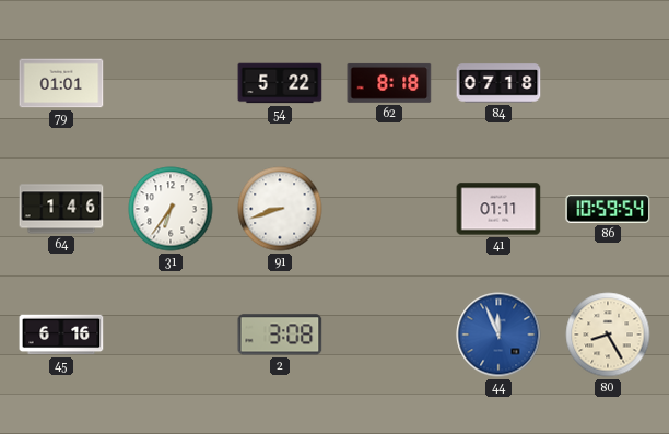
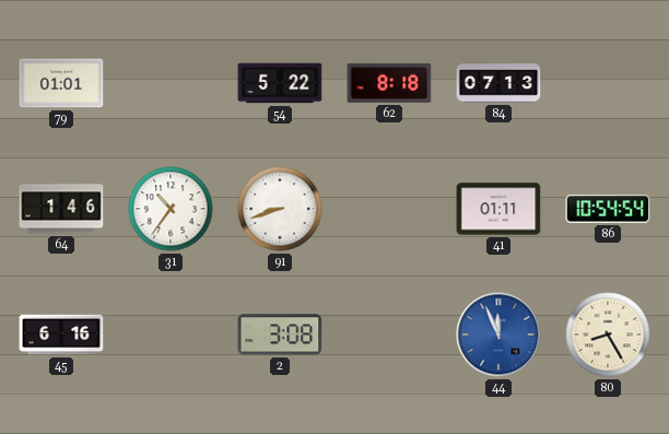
84: 07:18 -> 07:13 (498, 83)
31: 6:36 -> 10:36 (171, 209)
86: 10:59 -> 10:54 (608, 209)
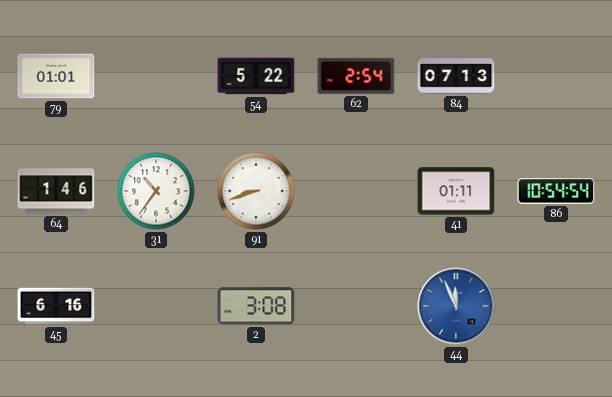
62: 8:18 -> 2:54 (356, 76)
80: 8:25 -> none (608, 335)
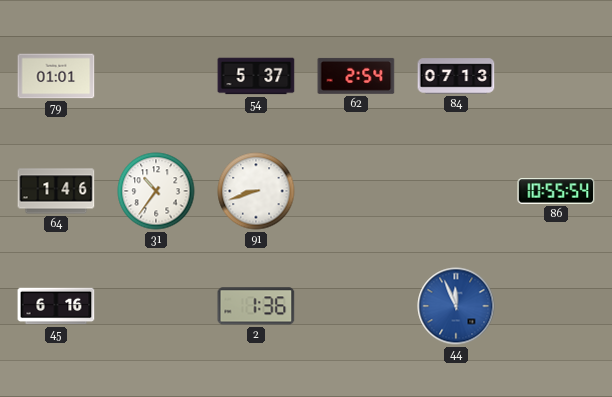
54: 5:22 -> 5:37 (256, 76)
41: 01:11 -> none (456, 191)
86: 10:54 -> 10:55 (556, 191)
2: 3:08 -> 1:36 (256, 306)
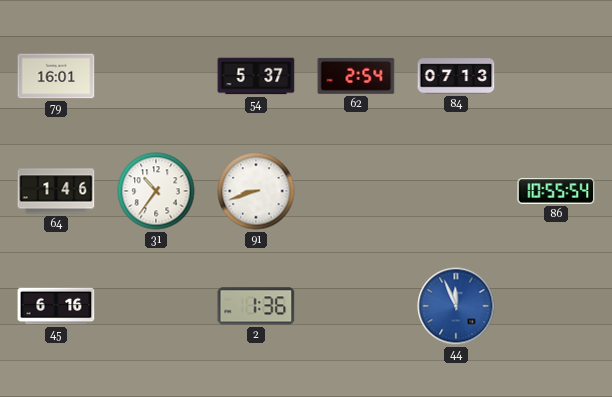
79: 01:01 -> 16:01 (56, 76)
